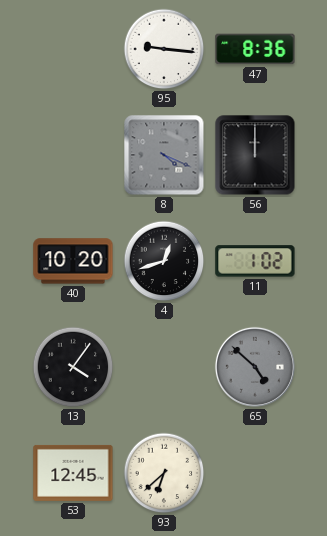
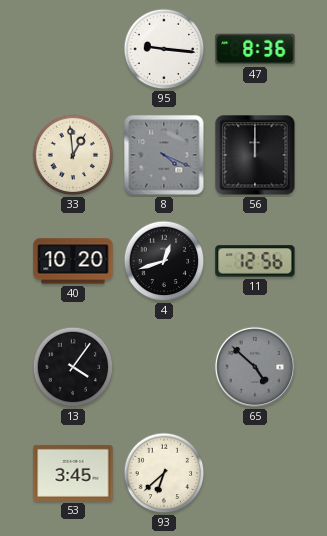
33: none -> 12:59 (73, 155)
11: 1:02 -> 12:56 (255, 261)
53: 12:45 -> 3:45 (73, 473)
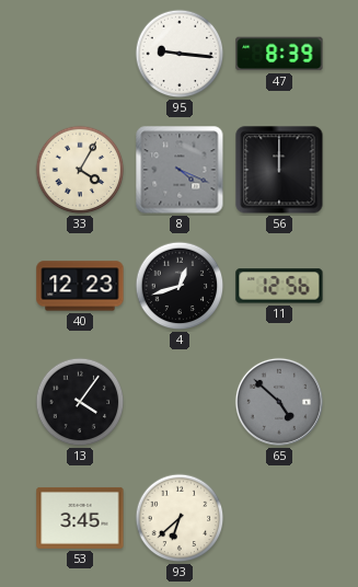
47: 8:36 -> 8:39 (279, 54)
33: 12:59 -> 4:05 (80, 170)
40: 10:20 -> 12:23 (80, 286)
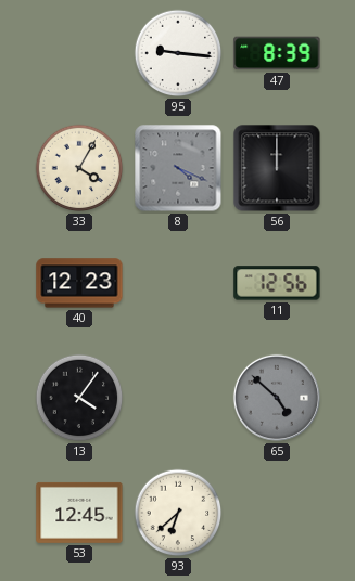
4: 12:42 -> none (180, 286)
53: 3:45 -> 12:45 (79, 513)
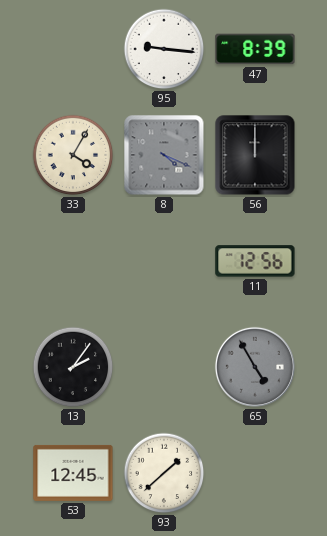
40: 12:23 -> none (79, 283)
13: 4:06 -> 2:06 (73, 367)
65: 4:52 -> 4:55 (255, 367)
93: 6:38 -> 1:38 (164, 473)
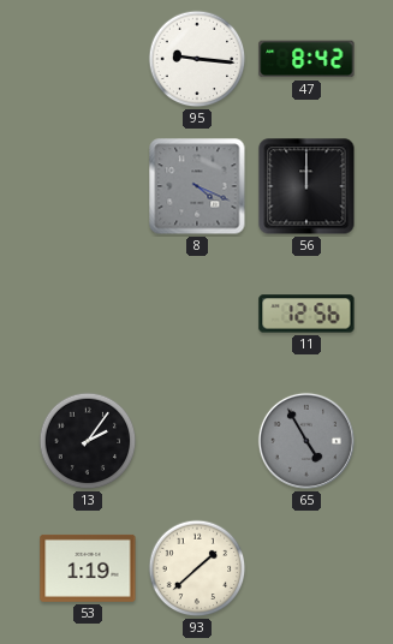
47: 8:39 -> 8:42 (306, 59)
33: 4:05 -> none (73, 155)
53: 12:45 -> 1:19 (88, 568)
